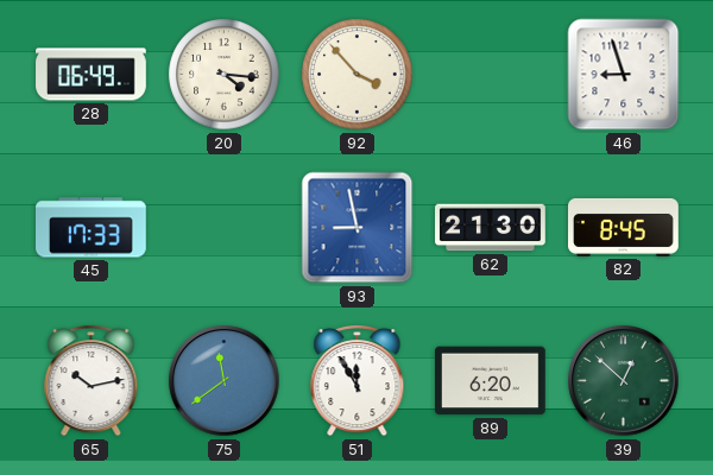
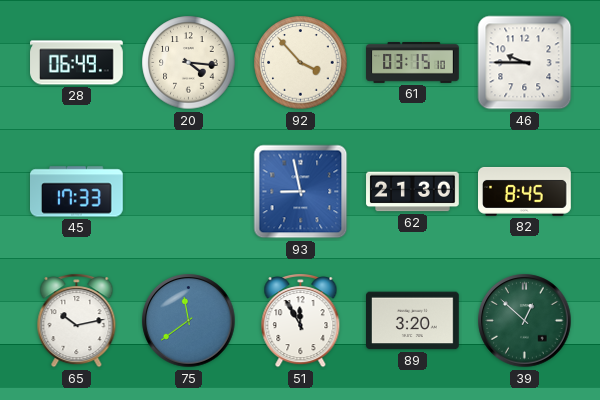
61: none -> 03:15 (413, 63)
46: 8:57 -> 9:45 (525, 63)
89: 6:20 -> 3:20 (413, 321)
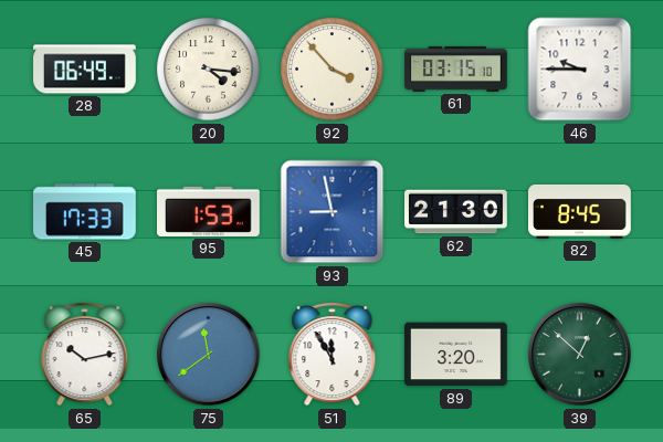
95: none -> 1:53 (209, 211)
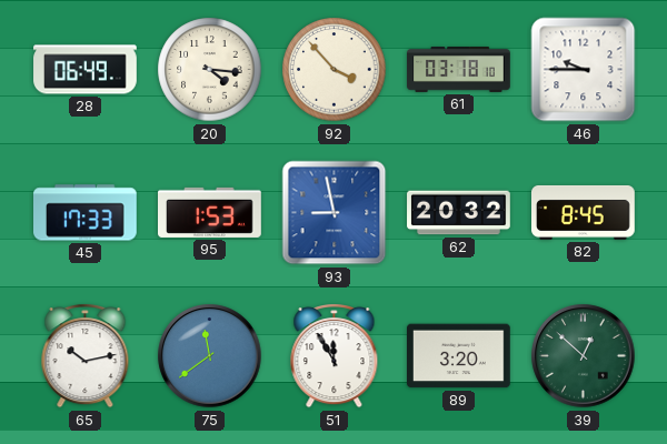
61: 03:15 -> 03:18 (459, 70)
62: 21:30 -> 20:32 (459, 213)
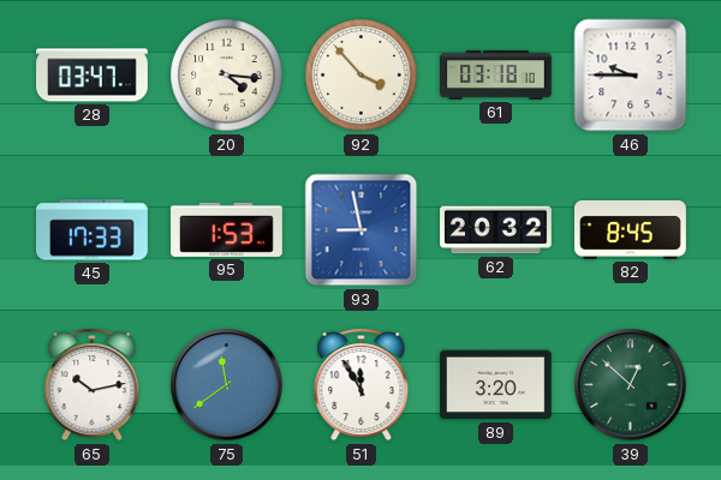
28: 06:49 -> 03:47 (93, 76)
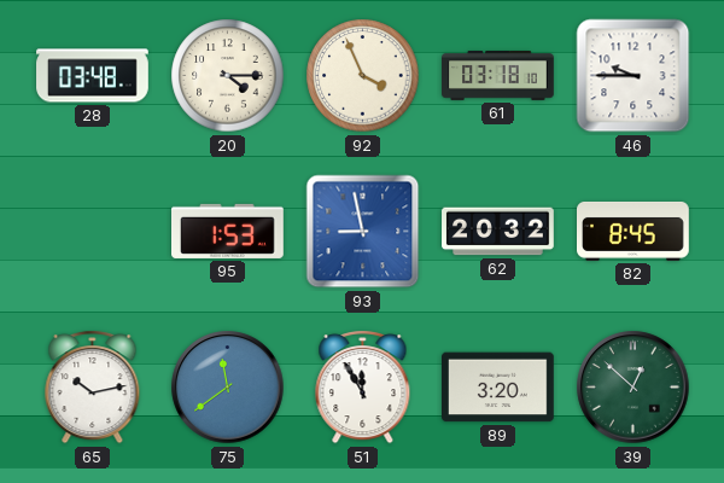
28: 03:47 -> 03:48 (93, 76)
20: 4:16 -> 4:15 (228, 76)
92: 3:53 -> 3:56 (363, 76)
45: 17:33 -> none (93, 230)
